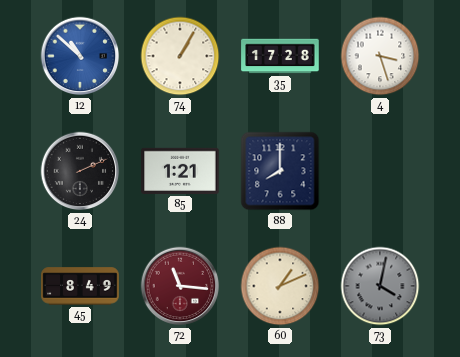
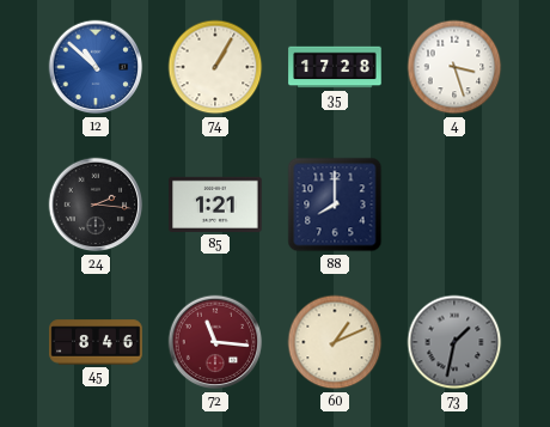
24: 2:11 -> 2:16 (96, 205)
45: 8:49 -> 8:46 (96, 342)
73: 4:02 -> 1:32 (454, 342)
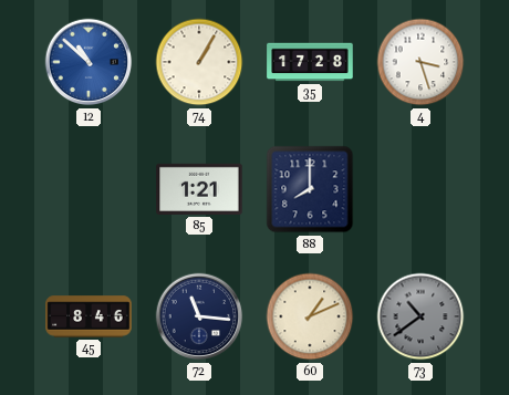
24: 2:16 -> none (96, 205)
72 dial: burgundy -> navy (199, 316)
73: 1:32 -> 10:39 (420, 316)
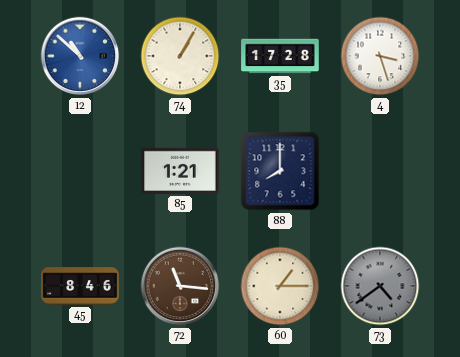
72 dial: navy -> brown (180, 286)
60: 1:11 -> 1:15 (280, 286)
73: 10:39 -> 4:39 (380, 286)
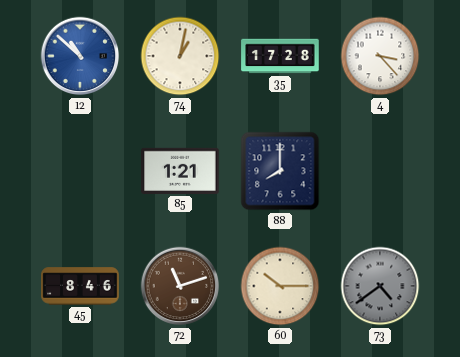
74: 1:05 -> 1:02 (180, 56)
4: 3:27 -> 3:23 (380, 56)
72: 11:16 -> 11:12 (180, 286)
60: 1:15 -> 10:15 (280, 286)
